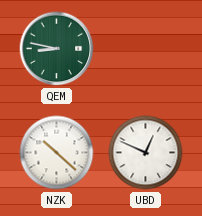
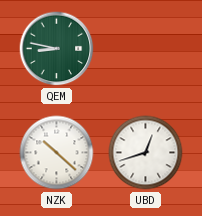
UBD: 12:49 -> 12:42 (146, 153)
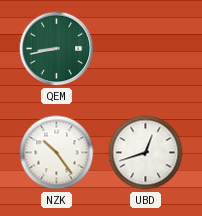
QEM: 8:47 -> 8:43 (57, 49)
NZK: 10:22 -> 10:24 (57, 153)
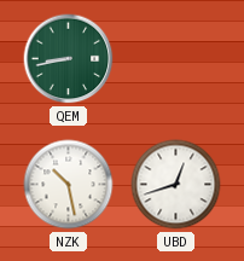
NZK: 10:24 -> 10:28 (69, 185)
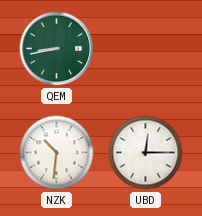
NZK: 10:28 -> 10:31 (57, 153)
UBD: 12:42 -> 12:15 (146, 153)
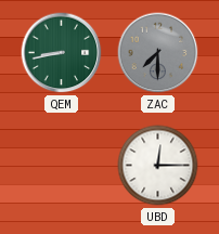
ZAC: none -> 7:30 (158, 53)
NZK: 10:31 -> none (57, 153)
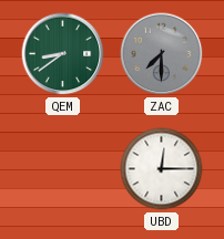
QEM: 8:43 -> 8:39 (63, 54)
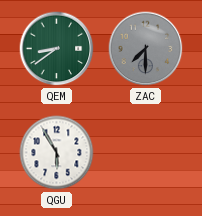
QGU: none -> 5:55 (57, 153)
UBD: 12:15 -> none (162, 169)
